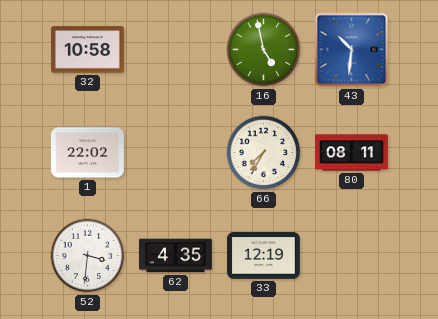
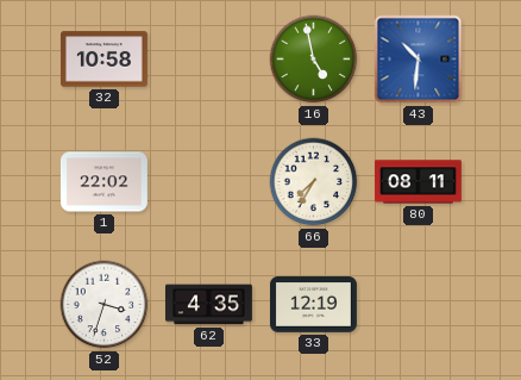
52: 3:31 -> 3:33 (105, 305)
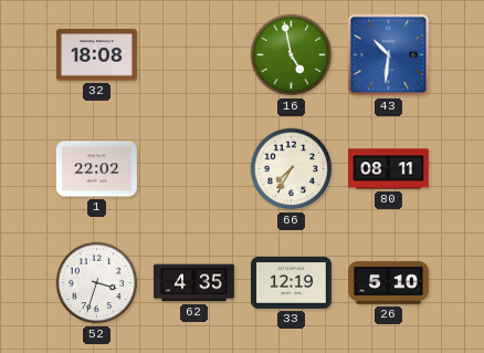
32: 10:58 -> 18:08 (96, 55)
26: none -> 5:10 (388, 283)
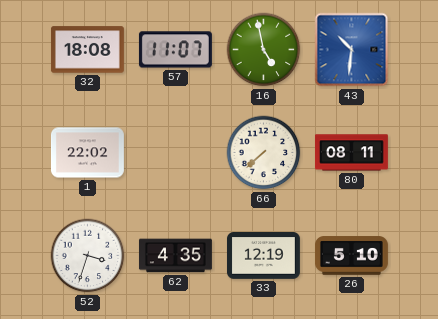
57: none -> 11:07 (175, 50)
66: 7:35 -> 7:38 (264, 153)
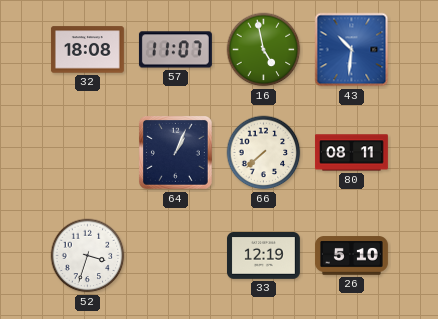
1: 22:02 -> none (87, 153)
64: none -> 1:04 (176, 153)
62: 4:35 -> none (175, 256)
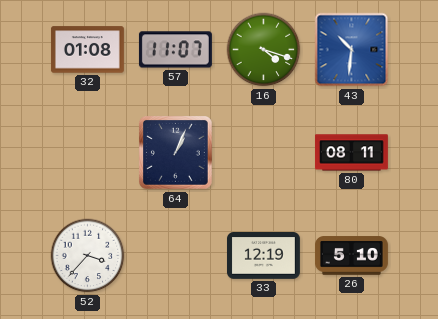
32: 18:08 -> 01:08 (87, 50)
16: 4:58 -> 4:18 (264, 50)
66: 7:38 -> none (264, 153)
52: 3:33 -> 3:37 (88, 256)
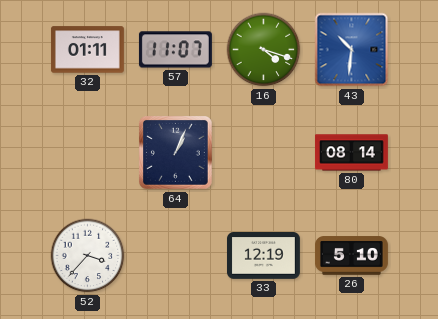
32: 01:08 -> 01:11 (87, 50)
80: 08:11 -> 08:14 (351, 153)
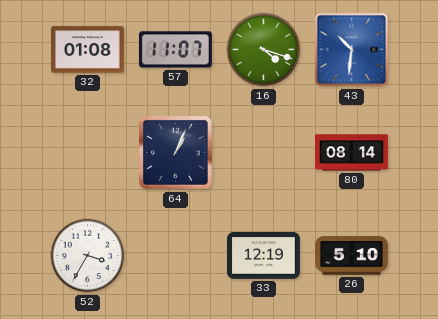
32: 01:11 -> 01:08 (87, 50)
52: 3:37 -> 3:35 (88, 256)
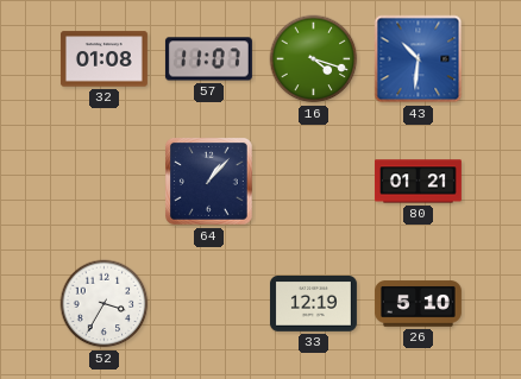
64: 1:04 -> 1:07 (209, 182)
80: 08:14 -> 01:21 (418, 182)
